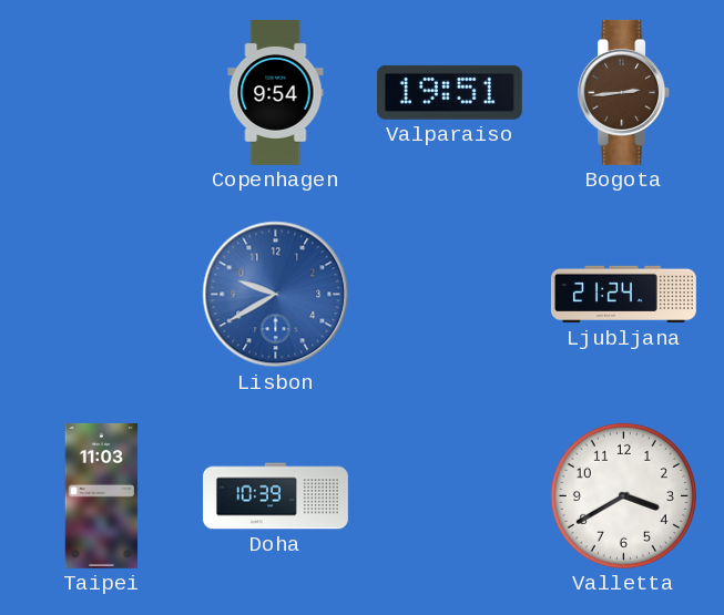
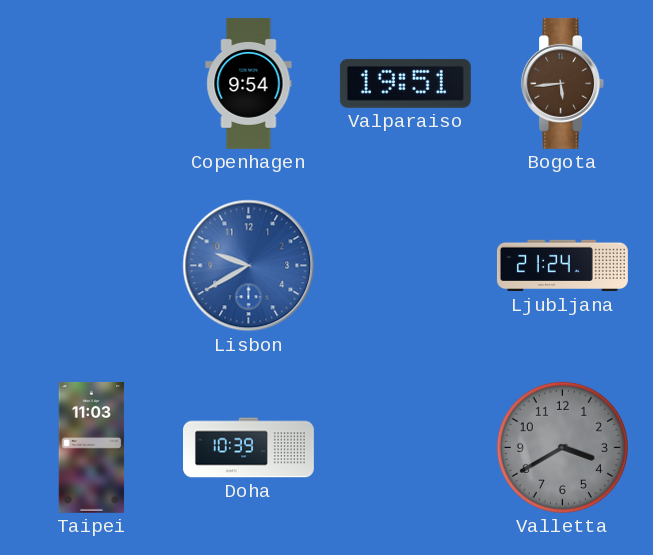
Bogota: 2:44 -> 5:44 (563, 83)
Valletta dial: white -> grey (562, 447)
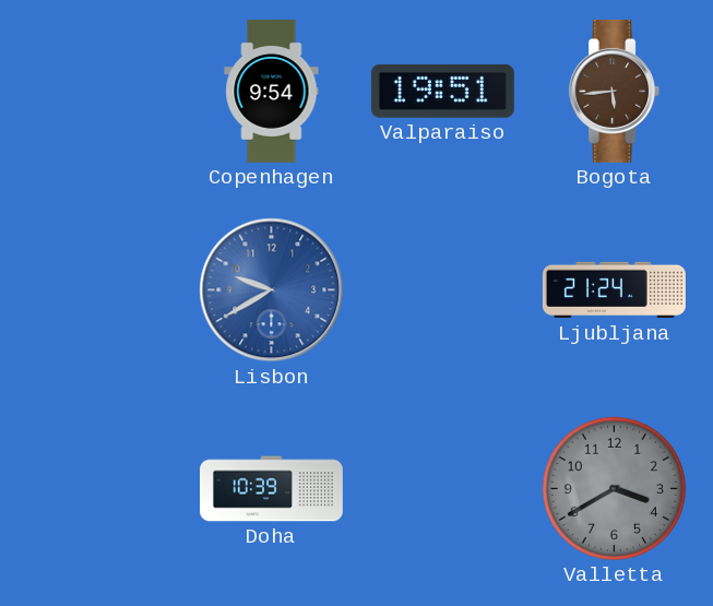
Taipei: 11:03 -> none (92, 447)
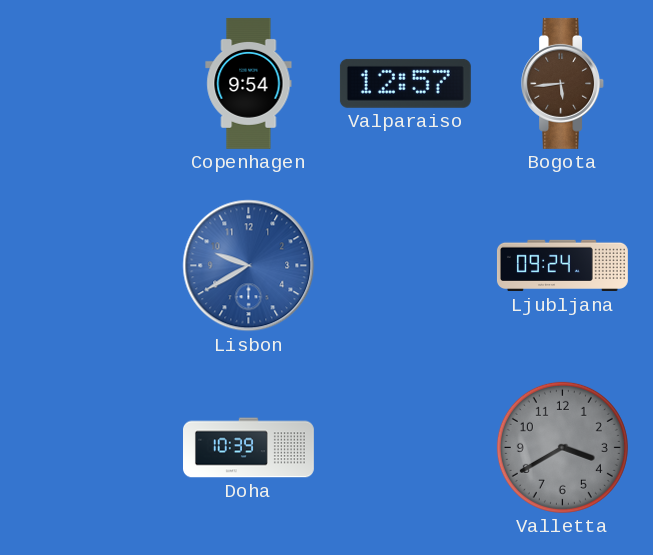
Valparaiso: 19:51 -> 12:57 (405, 83)
Ljubljana: 21:24 -> 09:24 (562, 266)
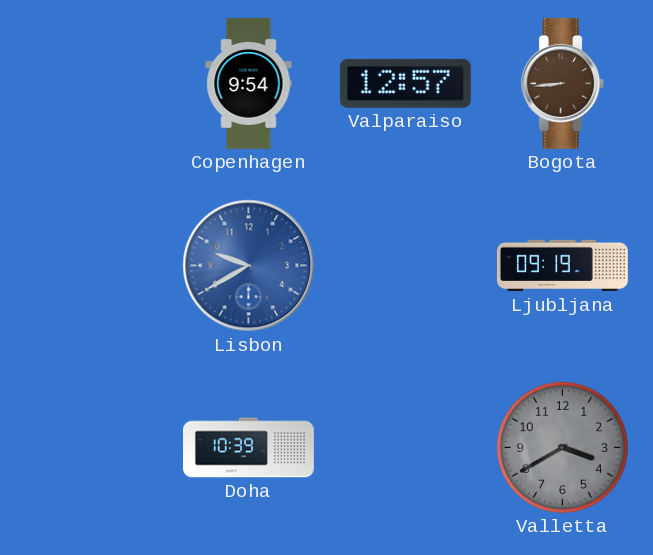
Bogota: 5:44 -> 8:44 (563, 83)
Ljubljana: 09:24 -> 09:19 (562, 266)
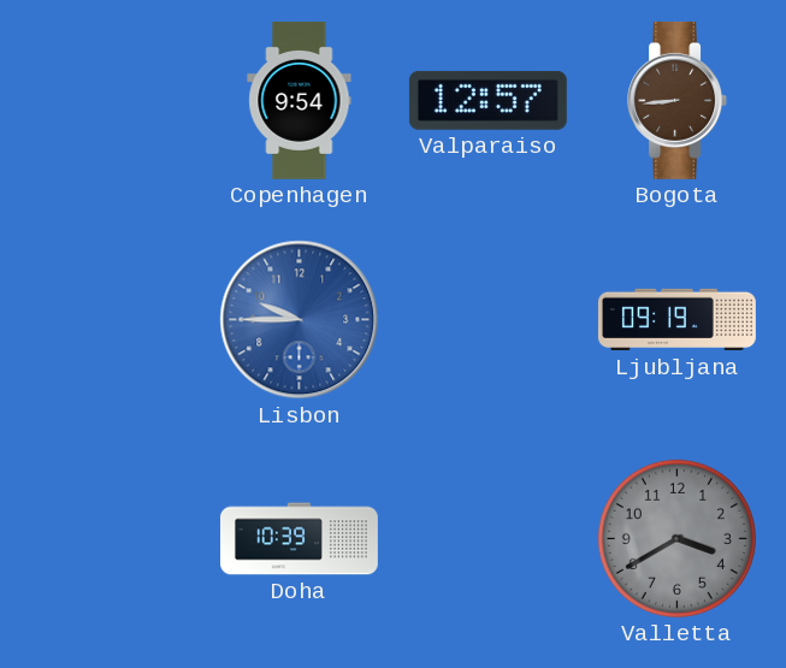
Lisbon: 9:40 -> 9:45 (300, 320)
